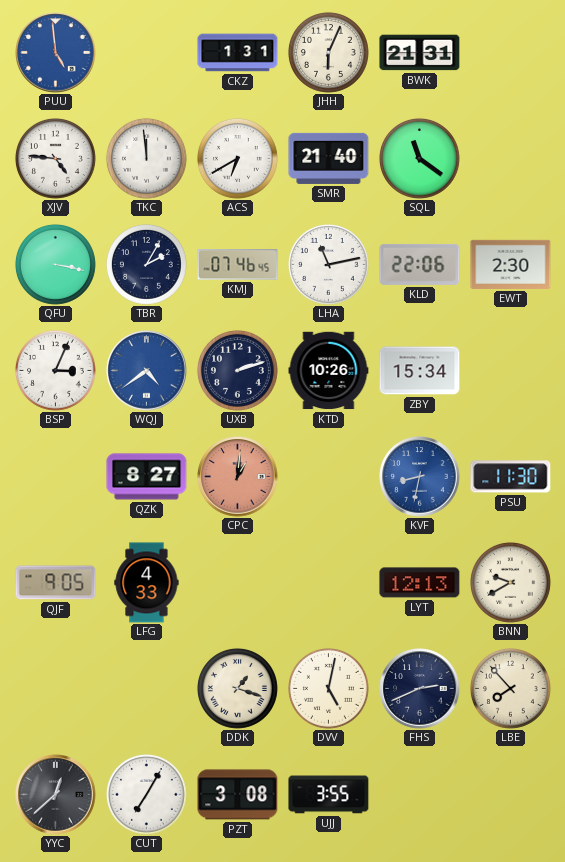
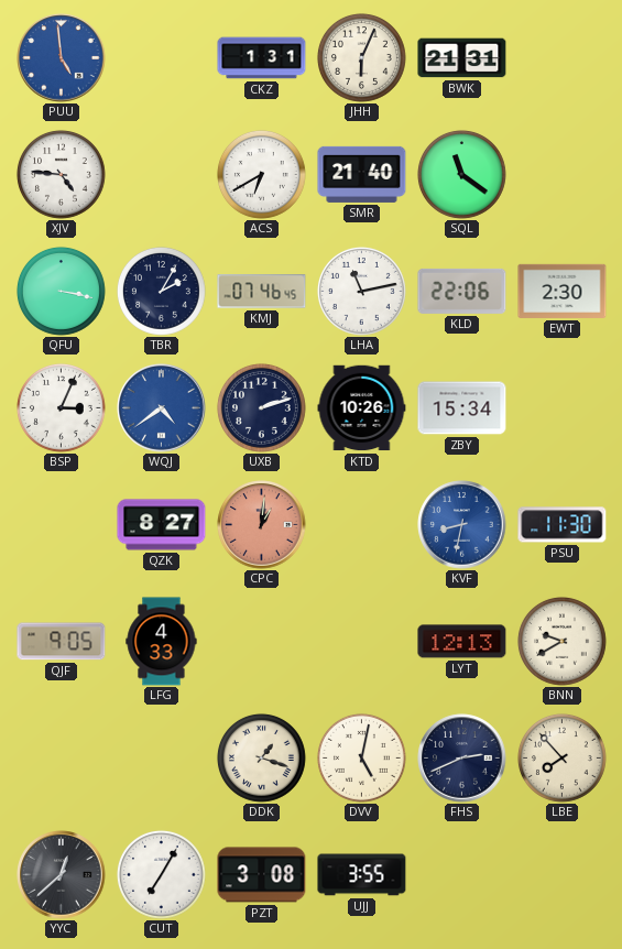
TKC: 11:59 -> none (147, 159)
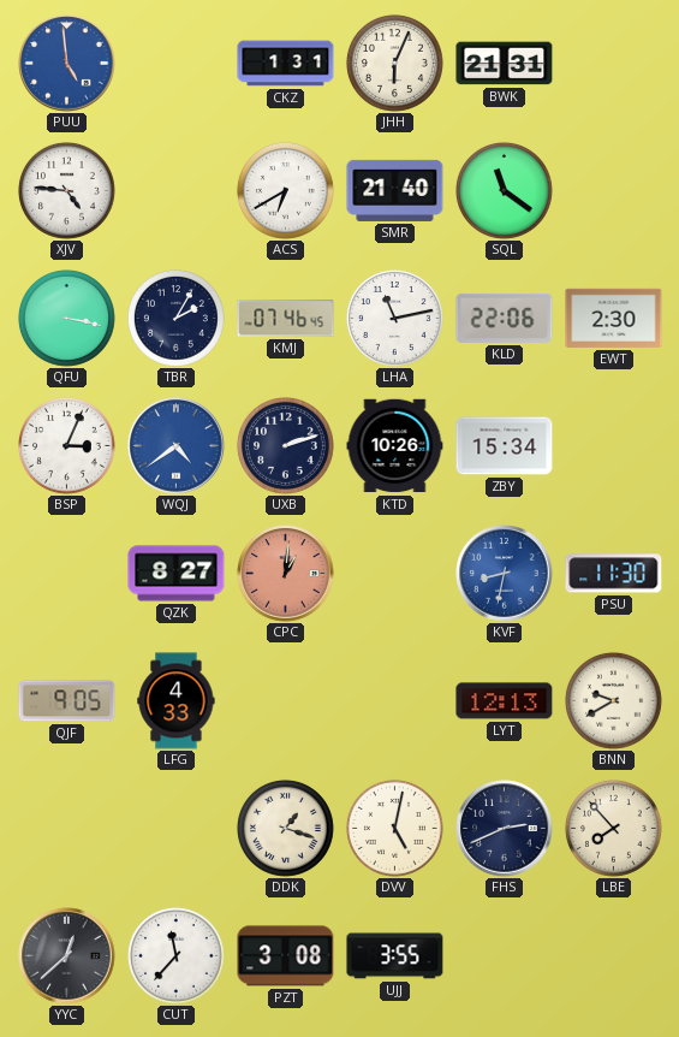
CUT: 7:05 -> 11:37 (177, 956)
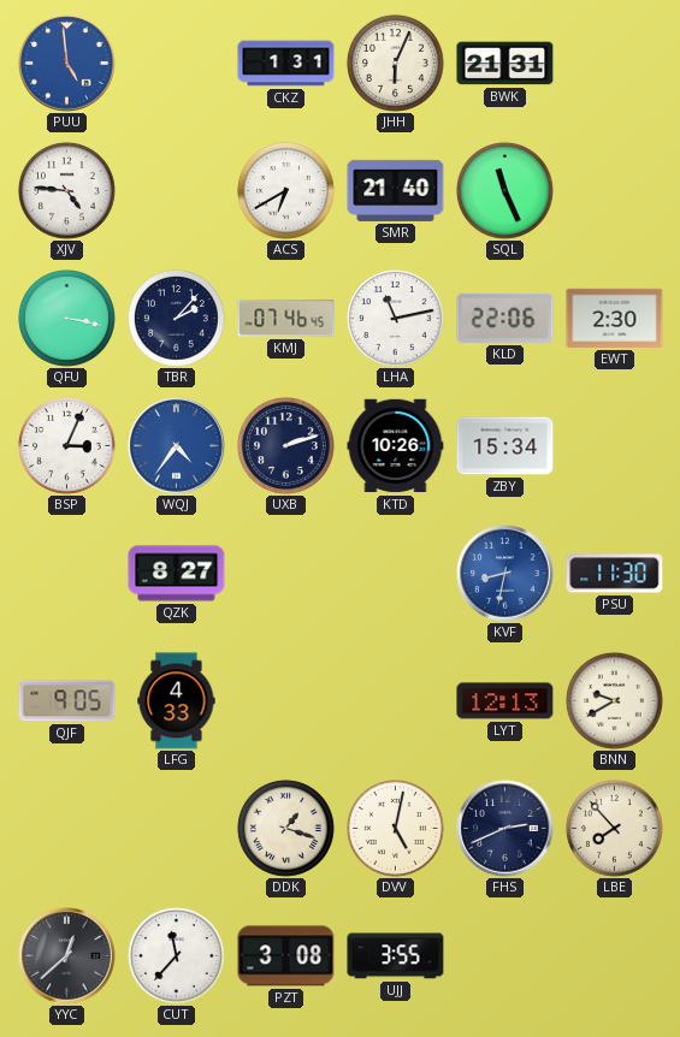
SQL: 11:21 -> 11:26 (505, 191)
TBR: 2:05 -> 2:07 (177, 319)
WQJ: 4:39 -> 4:36 (177, 446)
CPC: 1:01 -> none (286, 574)
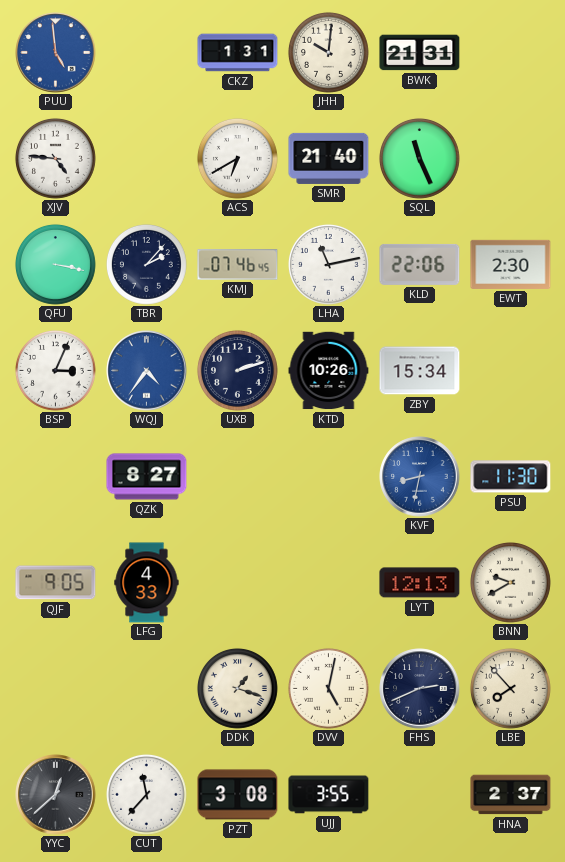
JHH: 6:04 -> 10:01 (329, 53)
HNA: none -> 2:37 (511, 795)
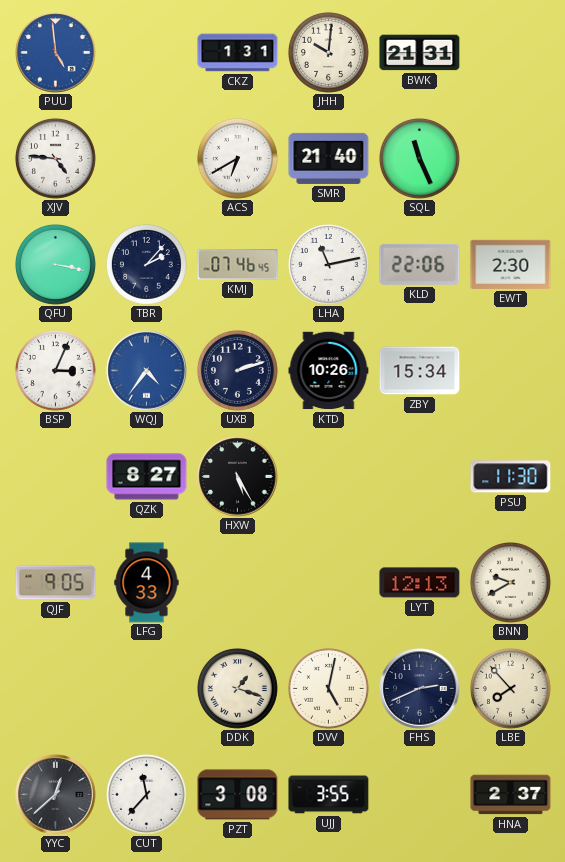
HXW: none -> 5:25 (238, 477)
KVF: 8:32 -> none (420, 477)
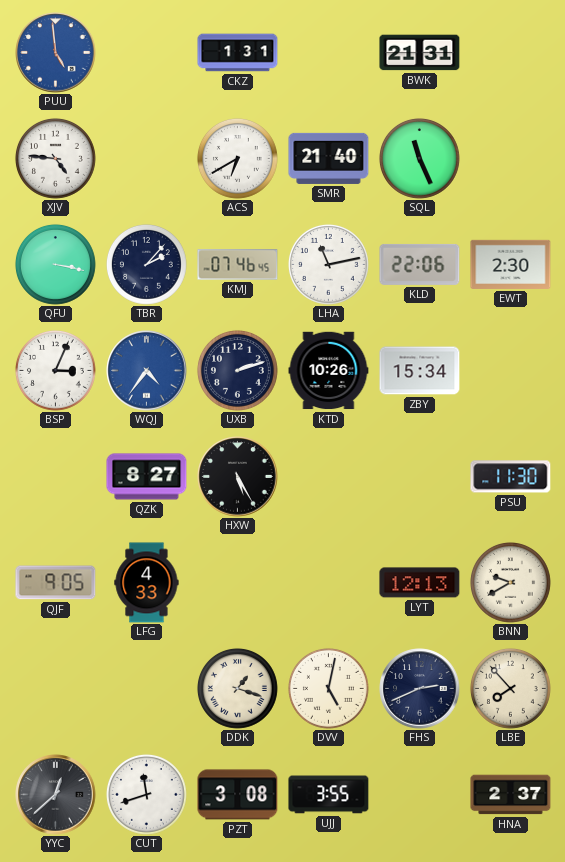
JHH: 10:01 -> none (329, 53)
CUT: 11:37 -> 11:42 (147, 795)
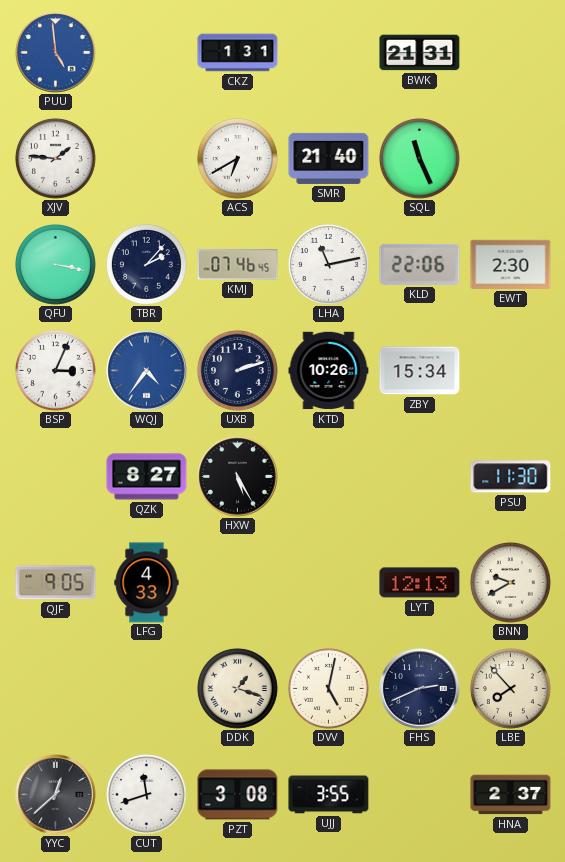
XJV: 4:46 -> 1:46 (56, 159)
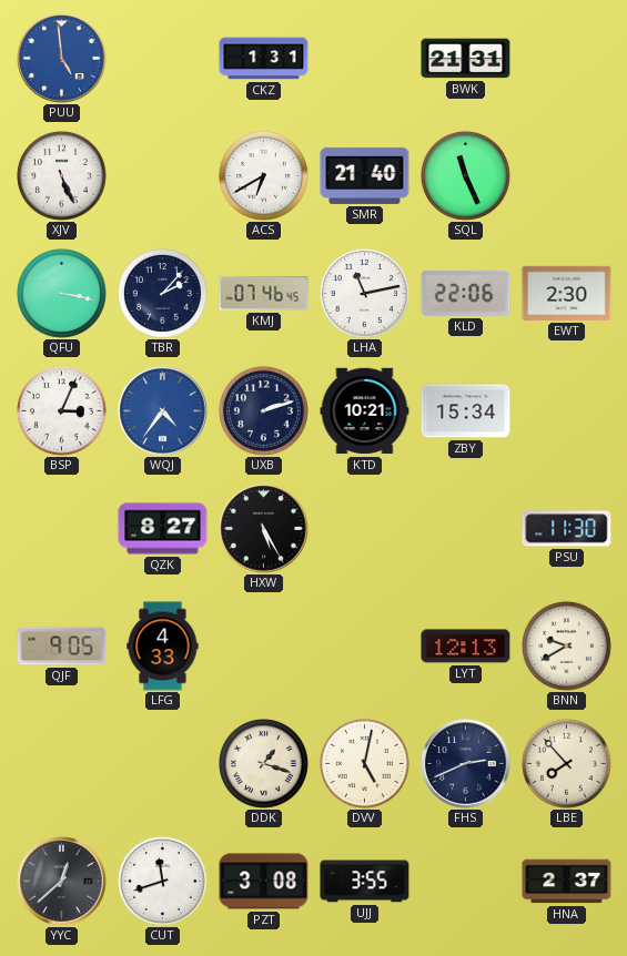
XJV: 1:46 -> 5:26 (62, 176)
KTD: 10:26 -> 10:21 (365, 411)
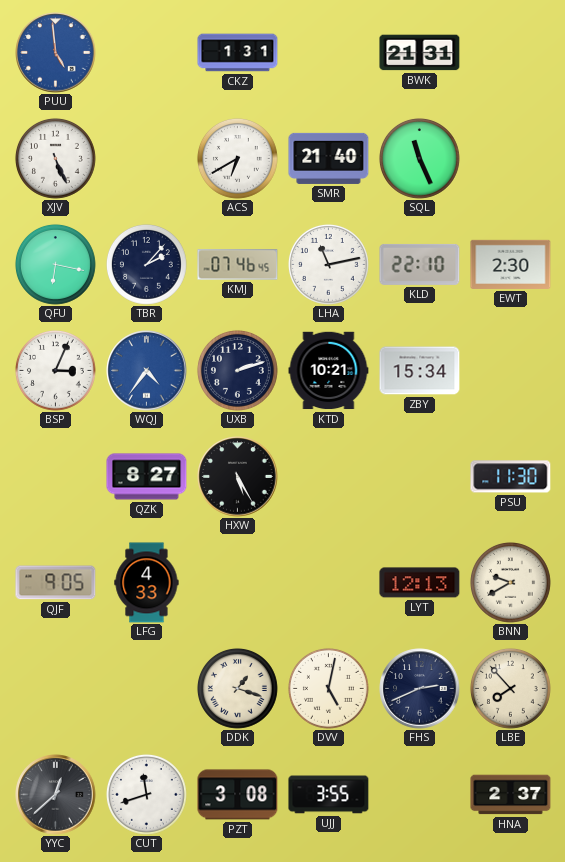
QFU: 3:17 -> 6:17 (56, 265)
KLD: 22:06 -> 22:10 (420, 264)
